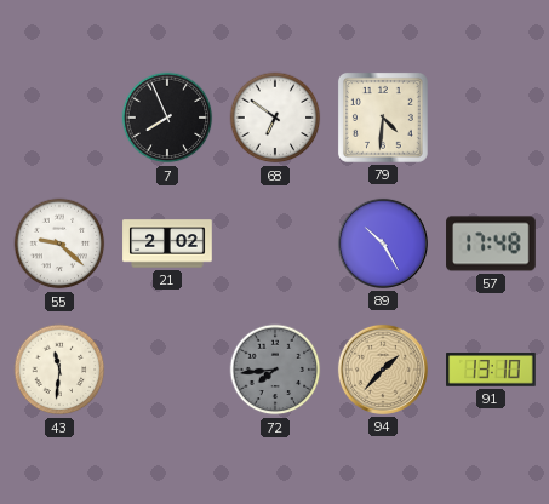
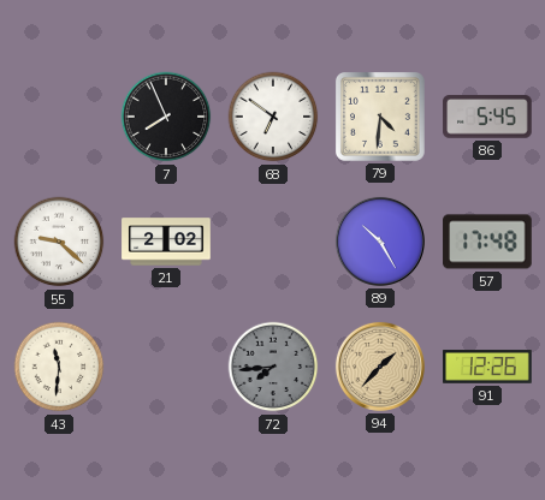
86: none -> 5:45 (487, 117)
91: 13:10 -> 12:26 (487, 367)
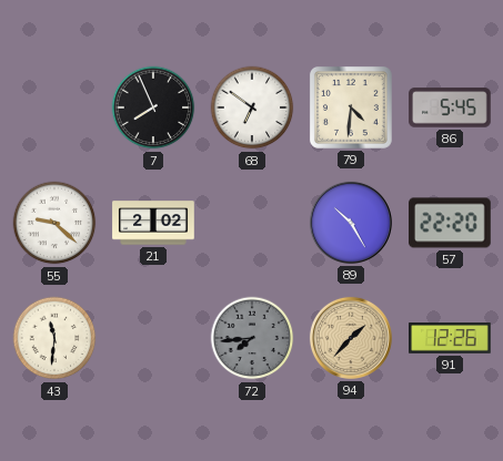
57: 17:48 -> 22:20 (450, 223)
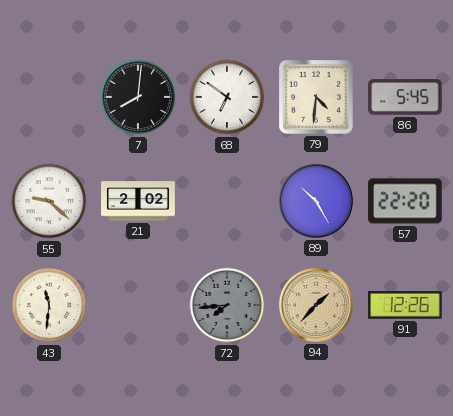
7: 7:56 -> 8:01 (138, 97)
